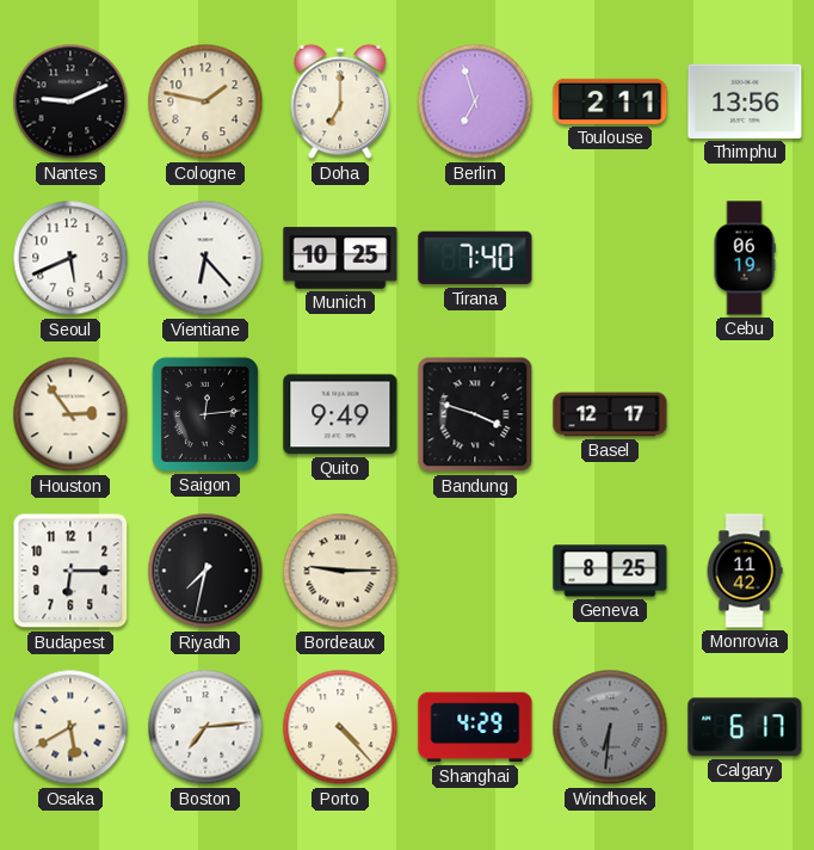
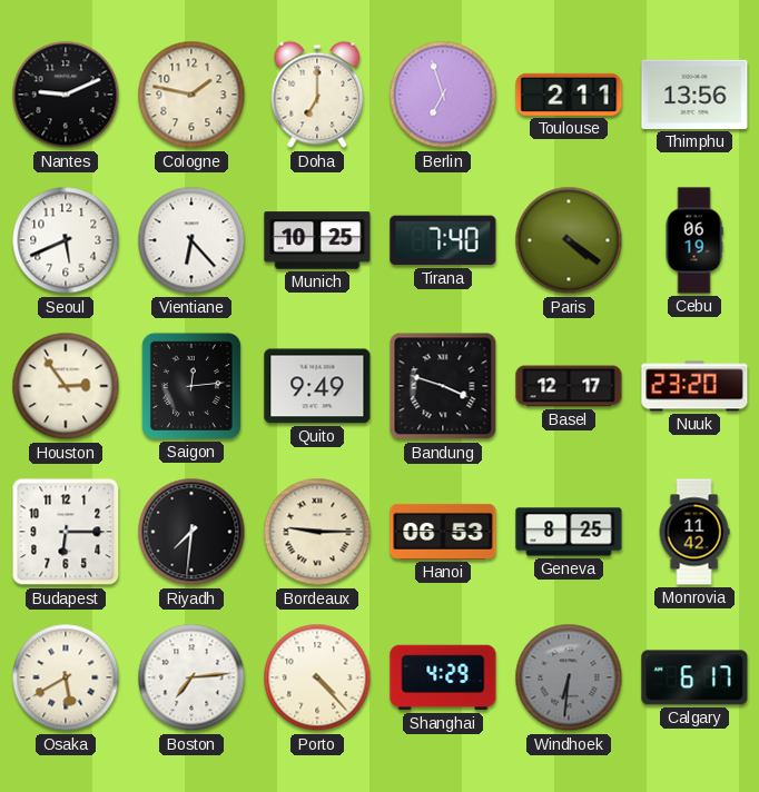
Paris: none -> 4:21 (569, 240)
Nuuk: none -> 23:20 (694, 386)
Riyadh: 7:32 -> 7:31 (191, 532)
Hanoi: none -> 06:53 (443, 532)
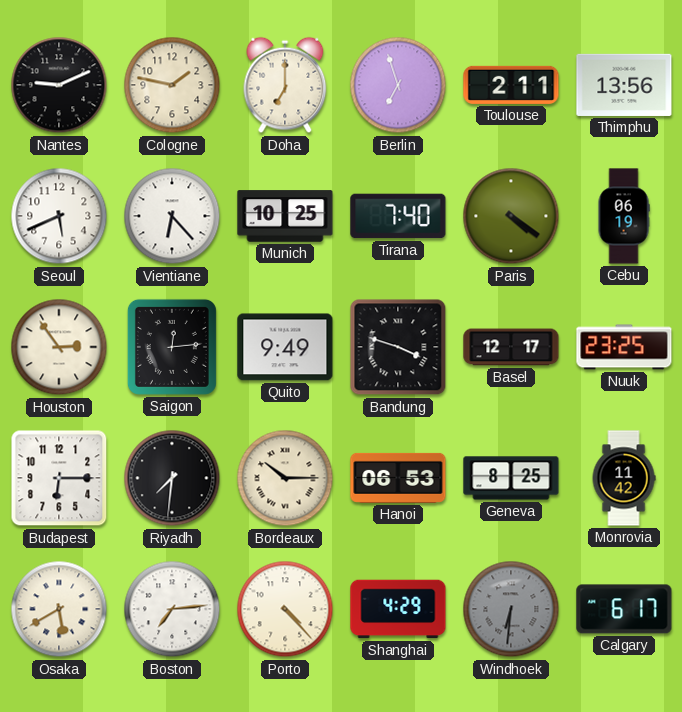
Nuuk: 23:20 -> 23:25 (624, 347)
Bordeaux: 9:15 -> 10:15 (285, 478)
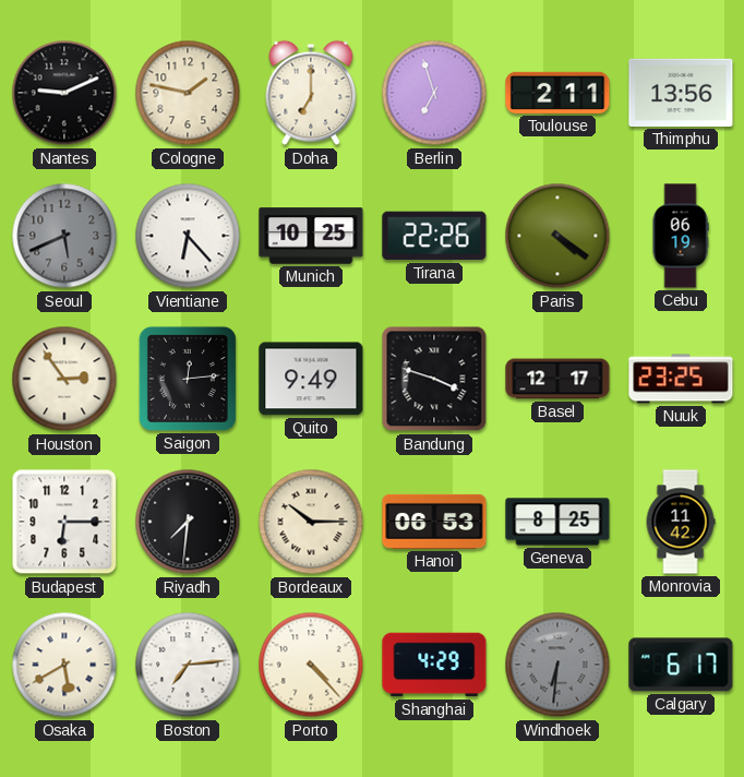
Seoul dial: white -> grey (64, 236)
Tirana: 7:40 -> 22:26 (434, 236)
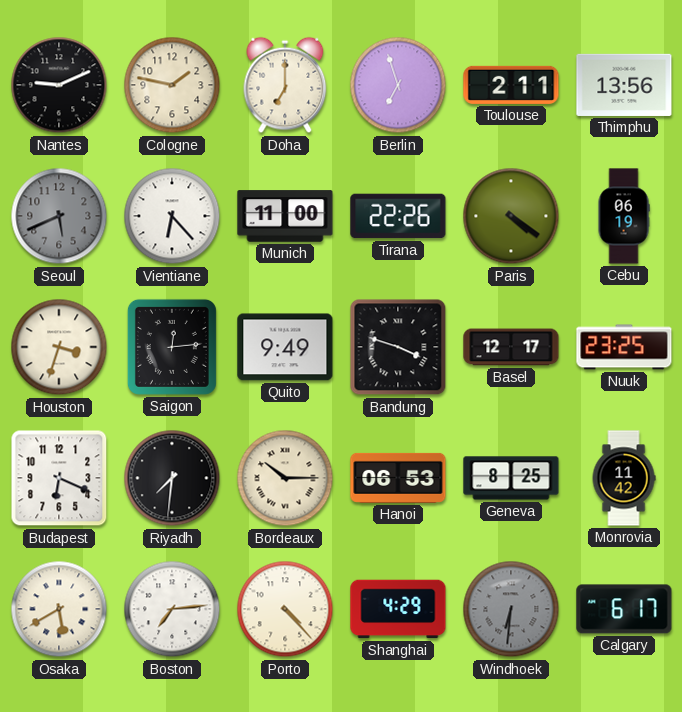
Munich: 10:25 -> 11:00 (285, 216)
Houston: 2:54 -> 3:33 (59, 347)
Budapest: 6:15 -> 6:19 (59, 478)
